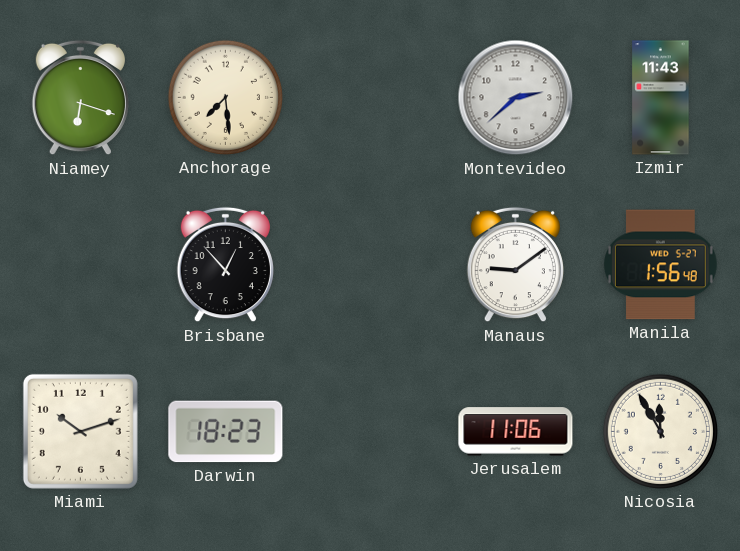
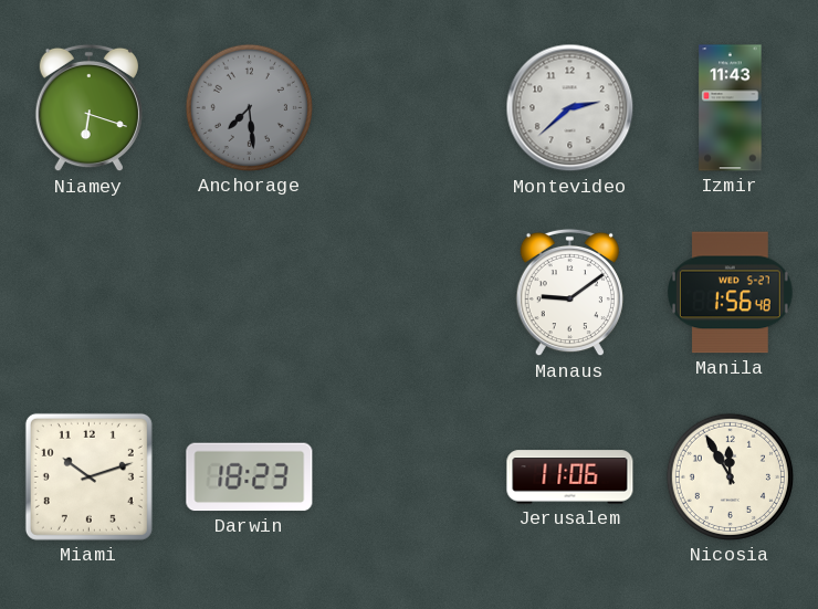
Anchorage dial: cream -> grey (249, 107)
Brisbane: 12:53 -> none (225, 265)
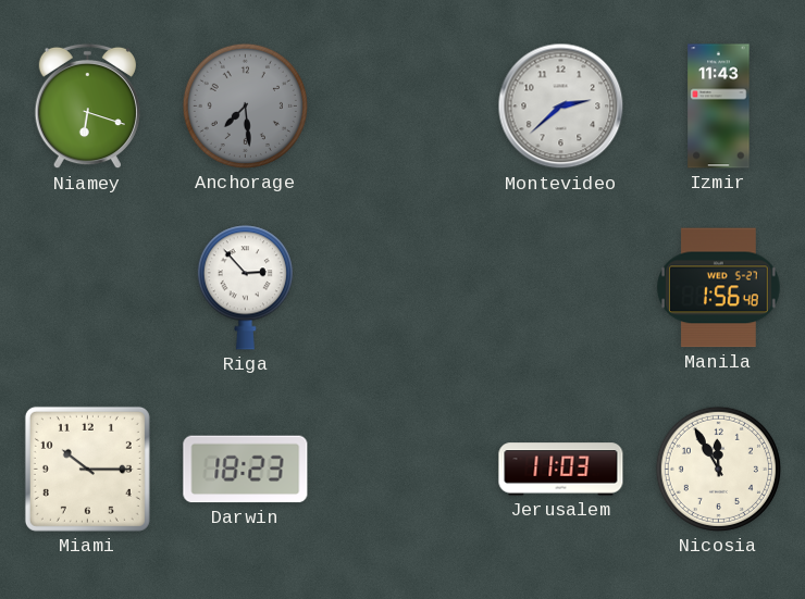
Riga: none -> 2:53 (245, 288)
Manaus: 9:09 -> none (569, 293)
Miami: 10:12 -> 10:15 (87, 469)
Jerusalem: 11:06 -> 11:03 (561, 470)
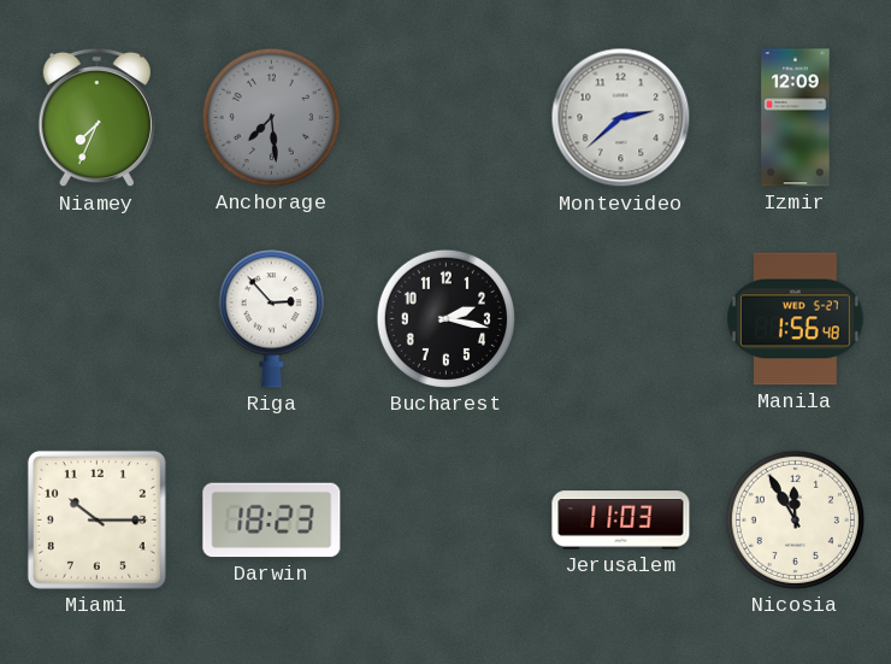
Niamey: 6:18 -> 7:34 (96, 118)
Izmir: 11:43 -> 12:09 (796, 118)
Bucharest: none -> 2:17 (445, 318)
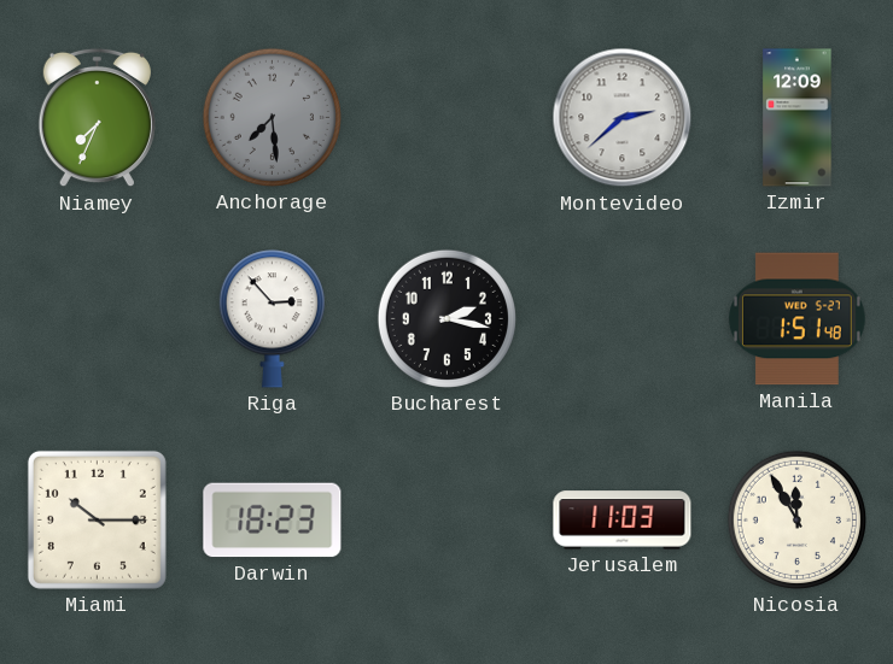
Manila: 1:56 -> 1:51 (796, 319)
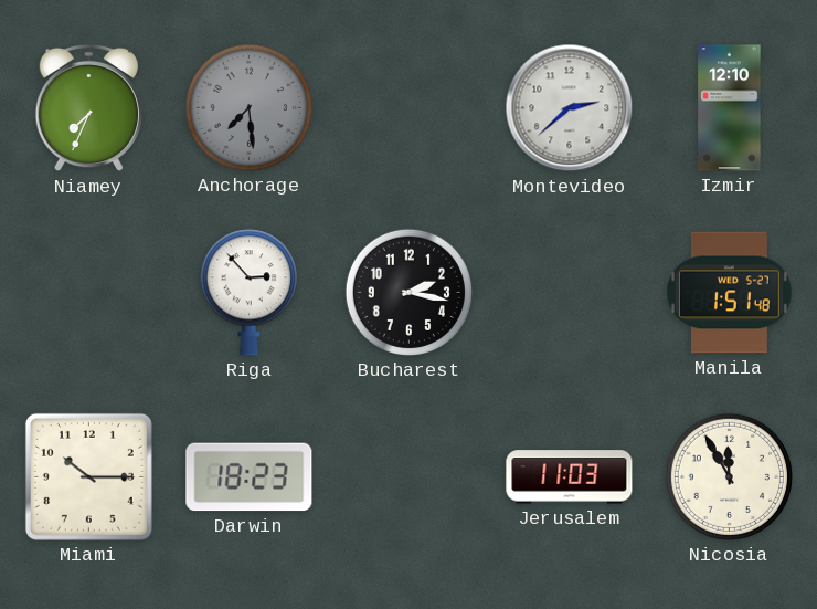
Izmir: 12:09 -> 12:10 (730, 108)
